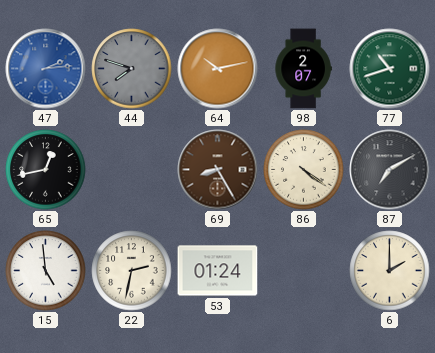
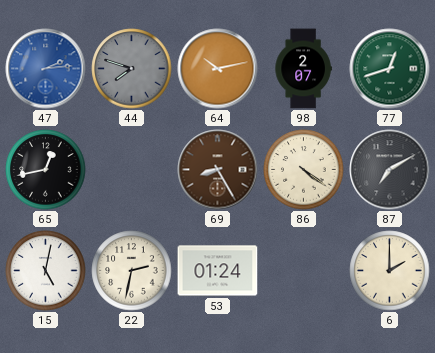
77: 10:42 -> 12:42 (390, 69)
15: 4:59 -> 5:02 (46, 271)
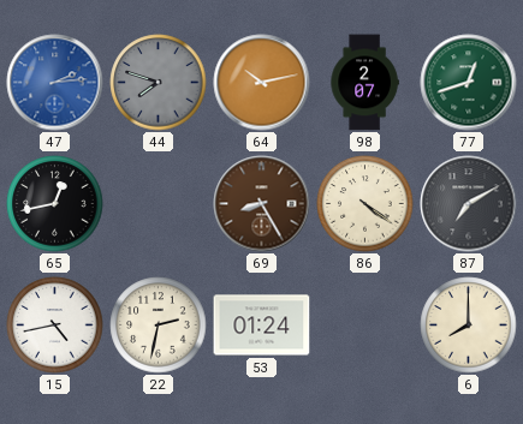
15: 5:02 -> 4:43 (55, 326)
6: 2:00 -> 8:00 (469, 326)
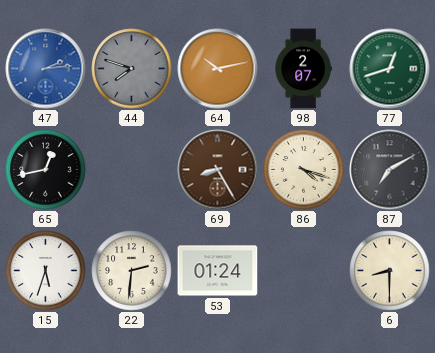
86: 4:21 -> 4:18 (304, 170)
15: 4:43 -> 5:33 (46, 271)
22: 2:32 -> 2:31 (132, 271)
6: 8:00 -> 8:30 (390, 271)
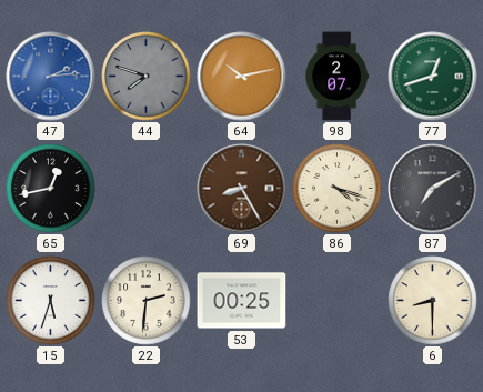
53: 01:24 -> 00:25 (242, 301)
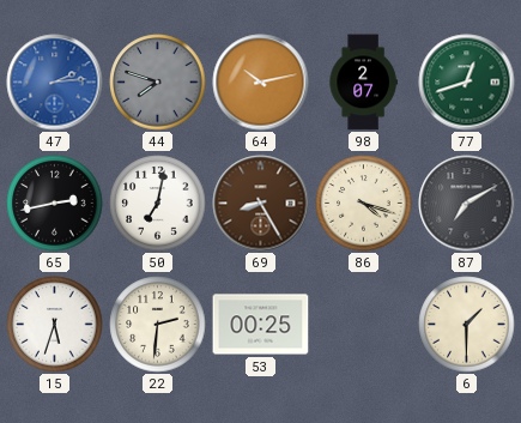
65: 12:43 -> 2:43 (55, 204)
50: none -> 7:02 (158, 204)
6: 8:30 -> 1:30 (467, 325)
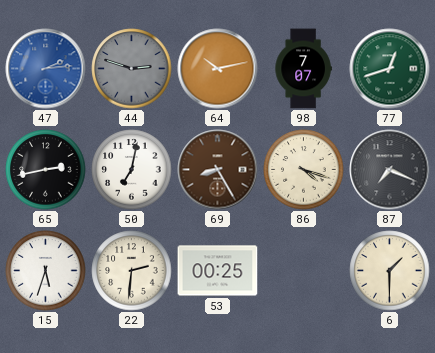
44: 7:48 -> 2:48 (132, 69)
98: 2:07 -> 7:07 (303, 69)
87: 7:10 -> 7:19 (390, 170)
